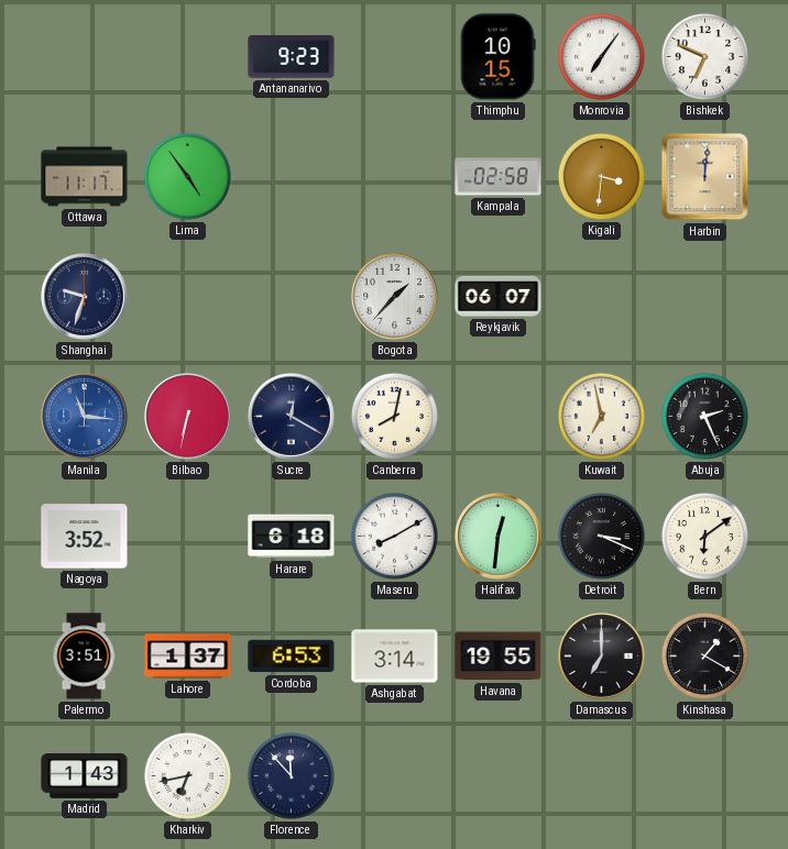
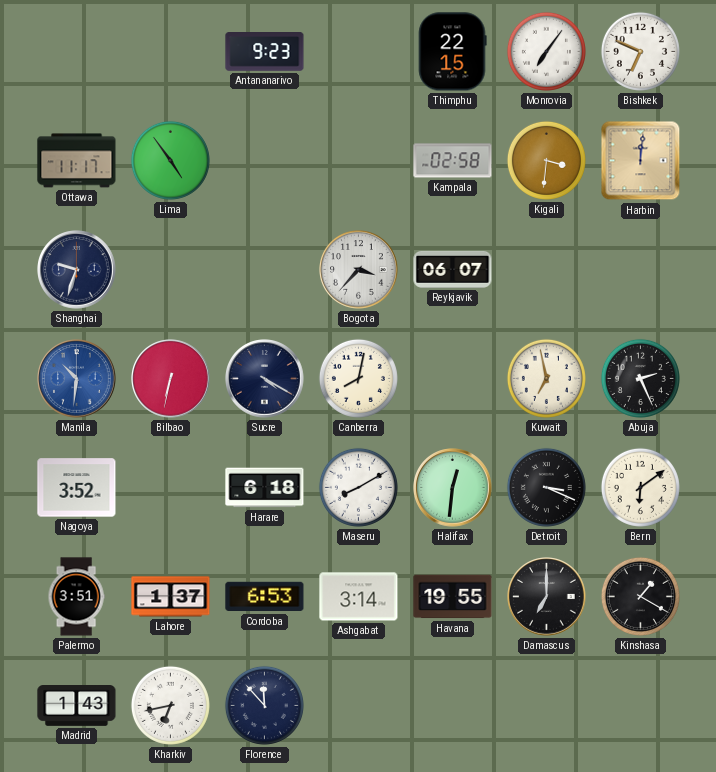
Thimphu: 10:15 -> 22:15 (453, 52)
Bogota: 1:37 -> 3:37 (359, 270)
Manila: 11:16 -> 10:31 (77, 379)
Sucre: 12:20 -> 4:20 (265, 379)
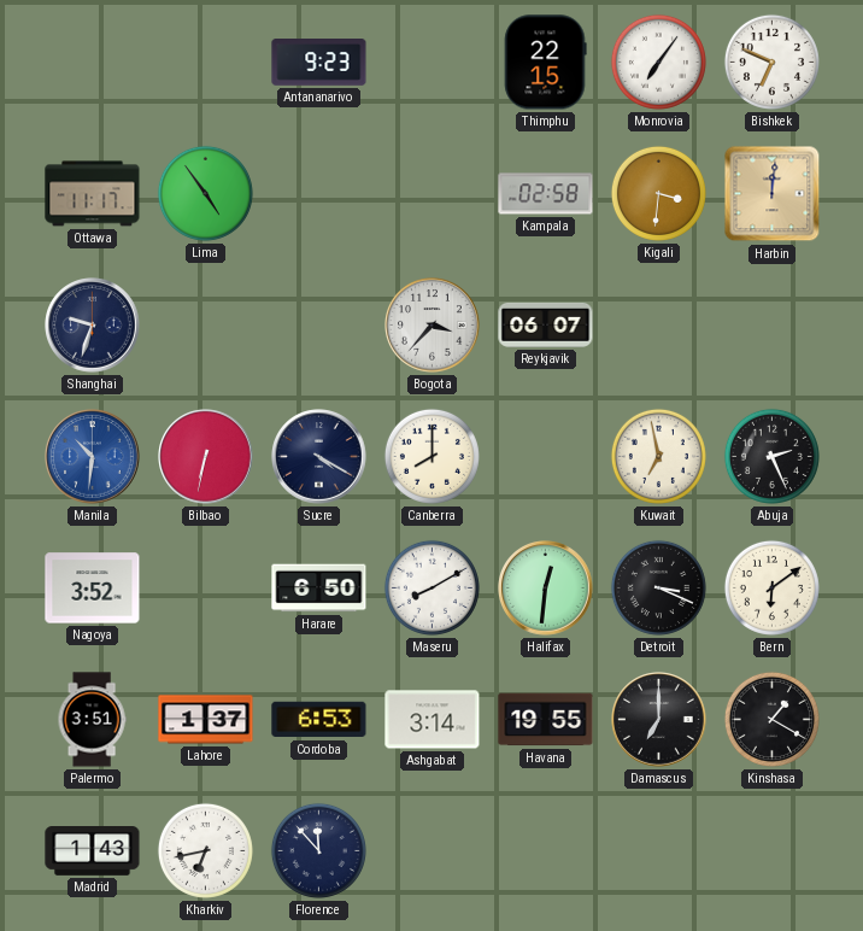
Canberra: 8:02 -> 8:00 (431, 456)
Harare: 6:18 -> 6:50 (319, 589)
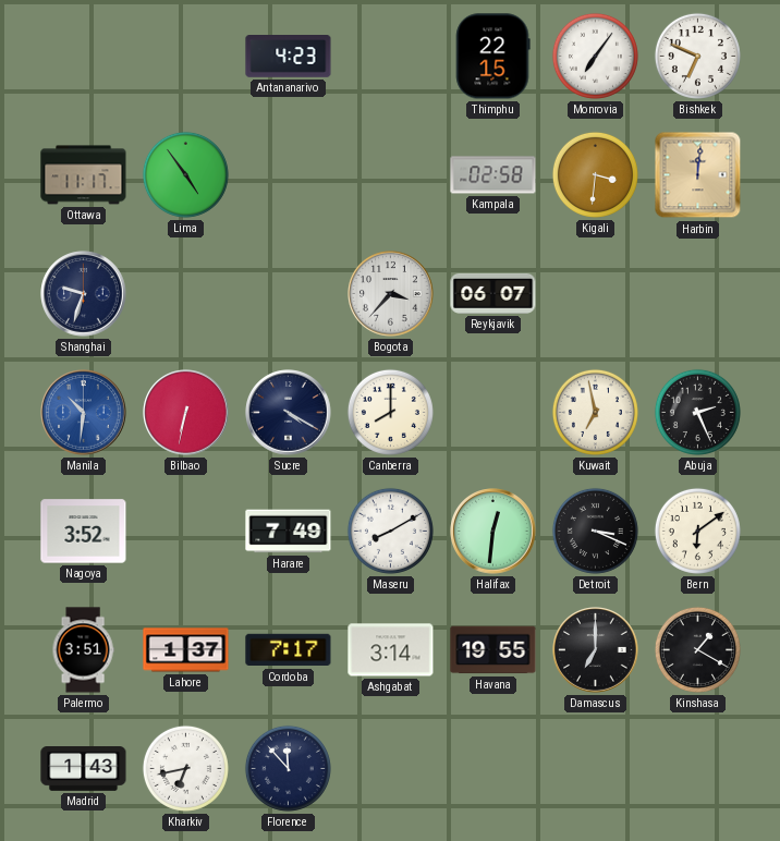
Antananarivo: 9:23 -> 4:23 (289, 57)
Harare: 6:50 -> 7:49 (289, 532)
Cordoba: 6:53 -> 7:17 (289, 650)
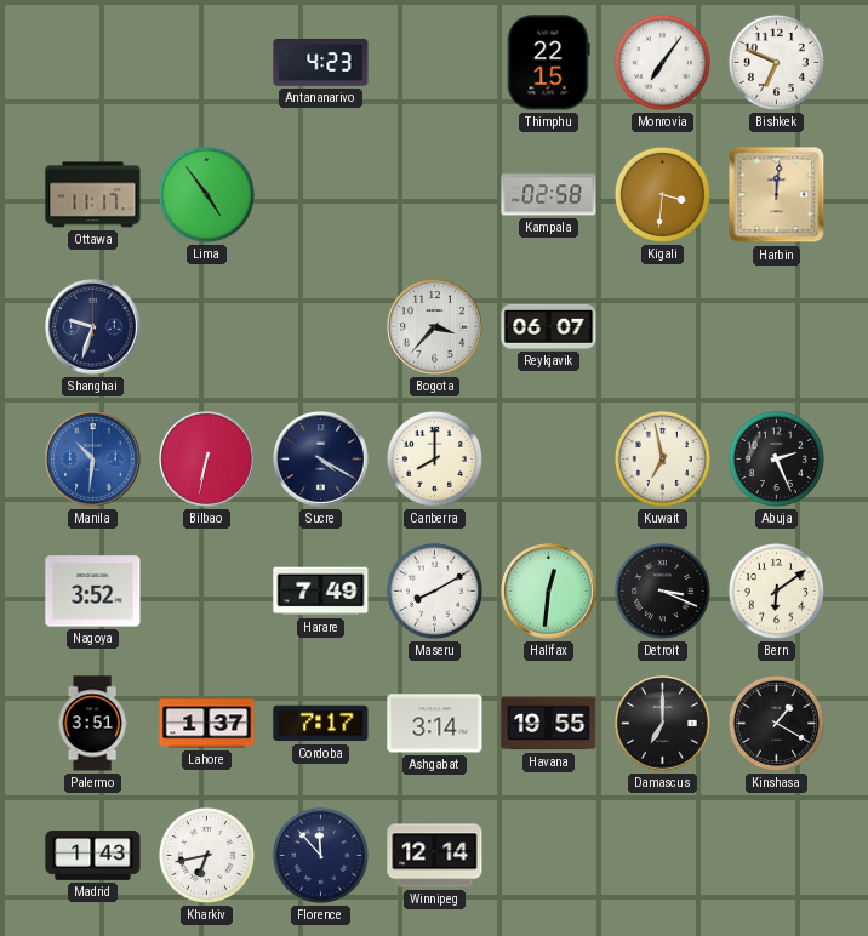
Winnipeg: none -> 12:14 (435, 856)
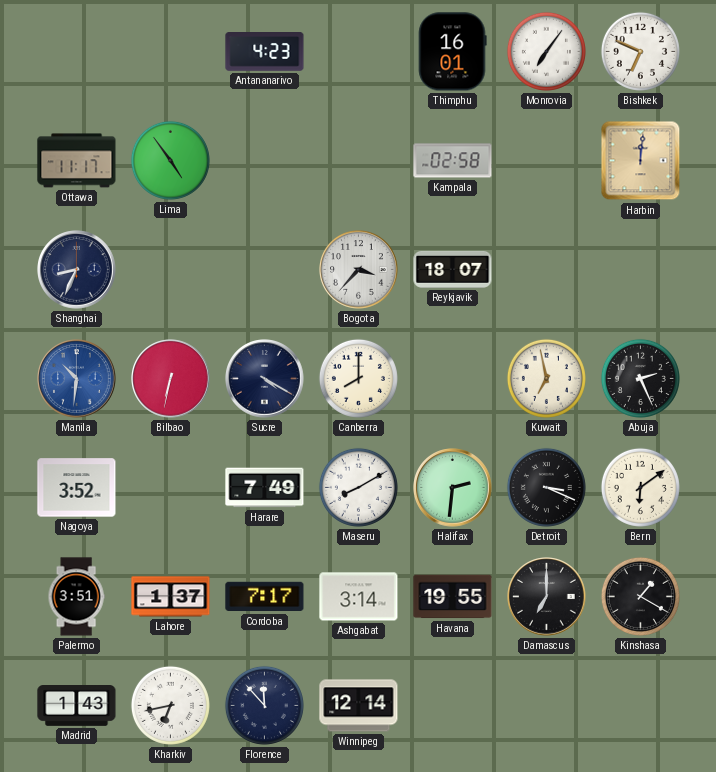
Thimphu: 22:15 -> 16:01 (453, 52)
Kigali: 3:31 -> none (662, 194)
Shanghai: 9:33 -> 8:34 (77, 270)
Reykjavik: 06:07 -> 18:07 (453, 269)
Halifax: 12:31 -> 2:31 (453, 488)
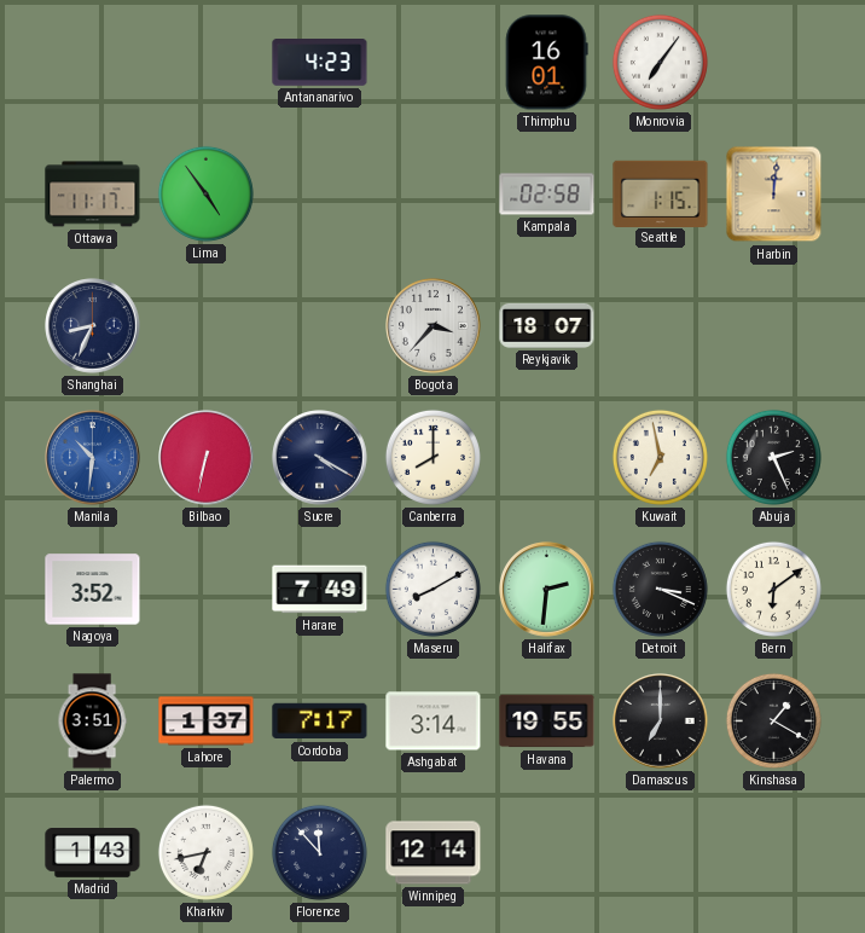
Bishkek: 6:49 -> none (640, 51)
Seattle: none -> 1:15 (661, 193)
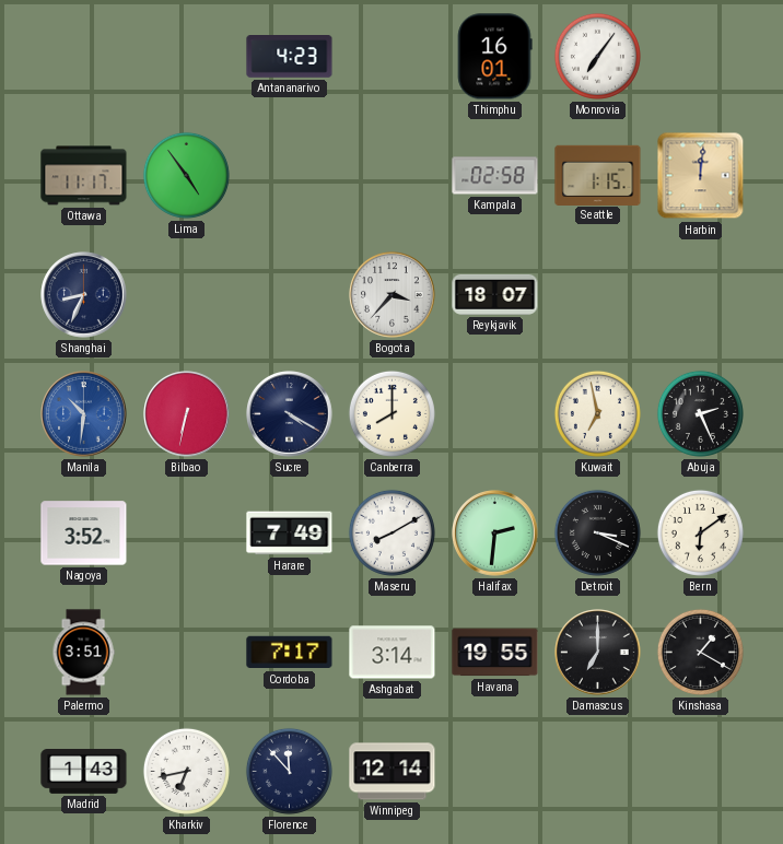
Lahore: 1:37 -> none (207, 722)
